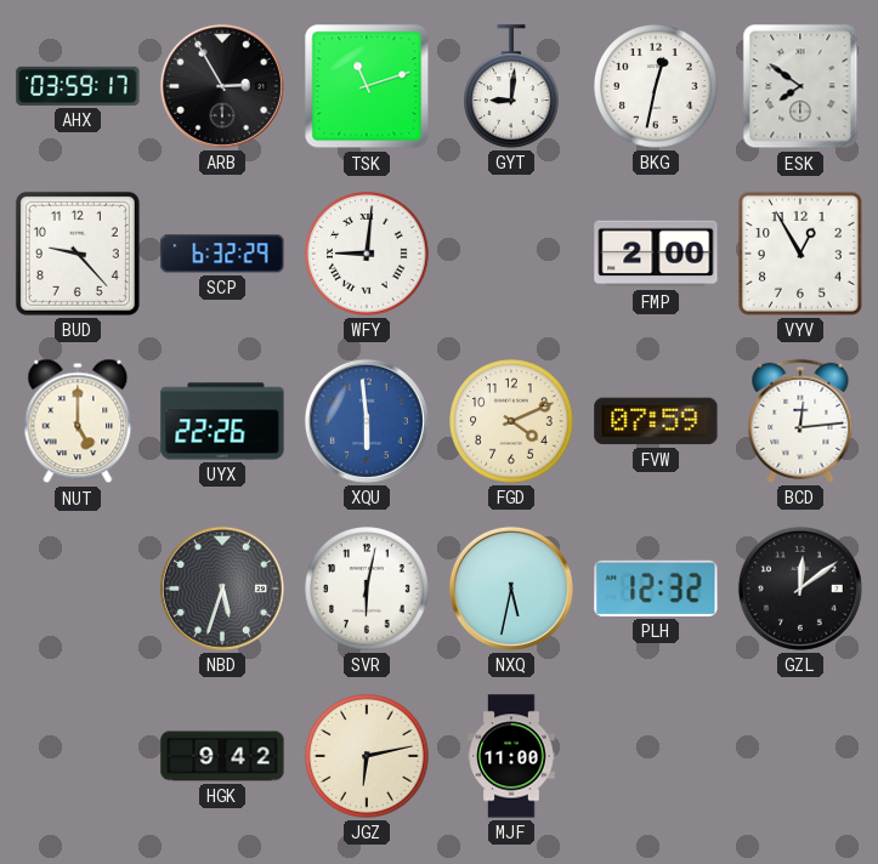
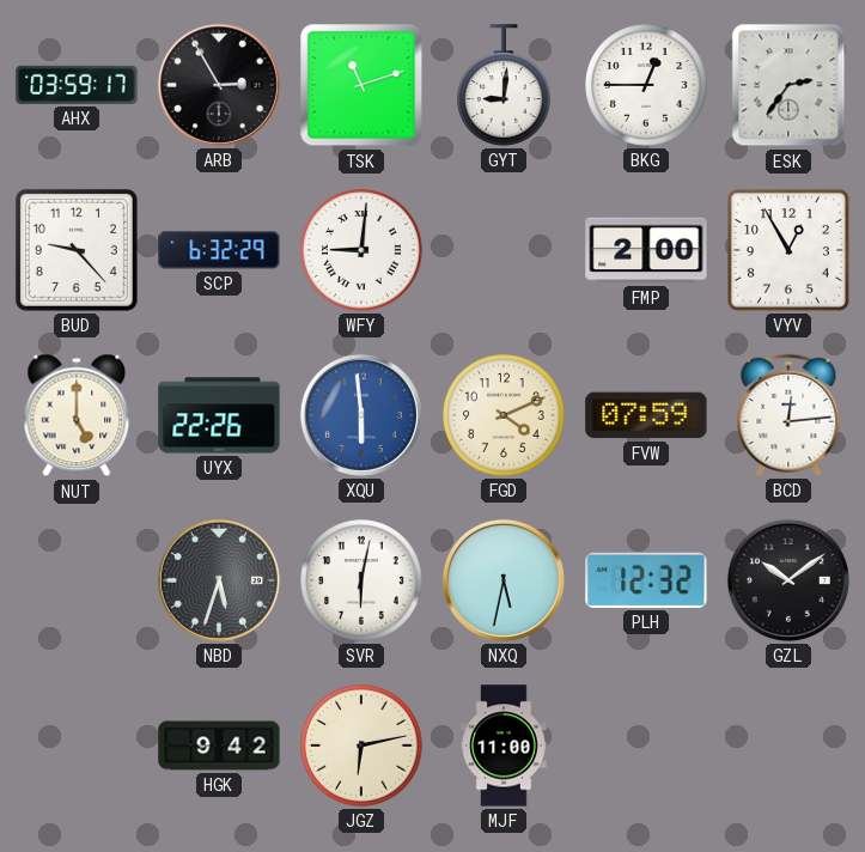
BKG: 12:32 -> 12:45 (646, 85)
ESK: 7:51 -> 2:36 (788, 85)
GZL: 12:09 -> 10:09 (788, 580)
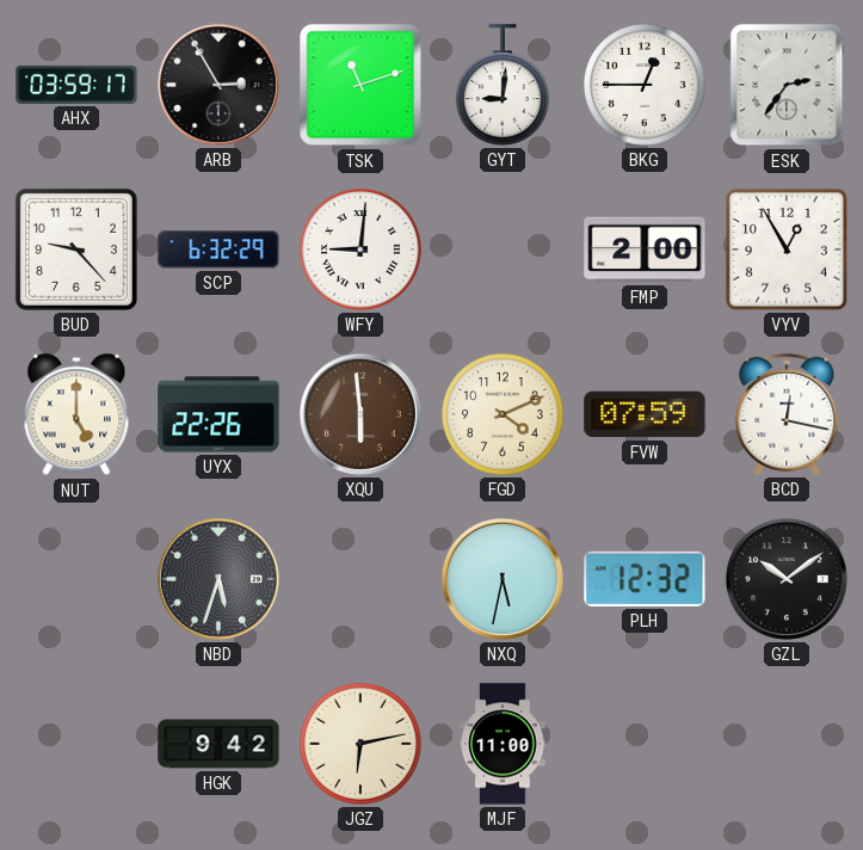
XQU dial: blue -> brown (360, 414)
BCD: 12:14 -> 12:17 (787, 414)
SVR: 6:02 -> none (361, 580)
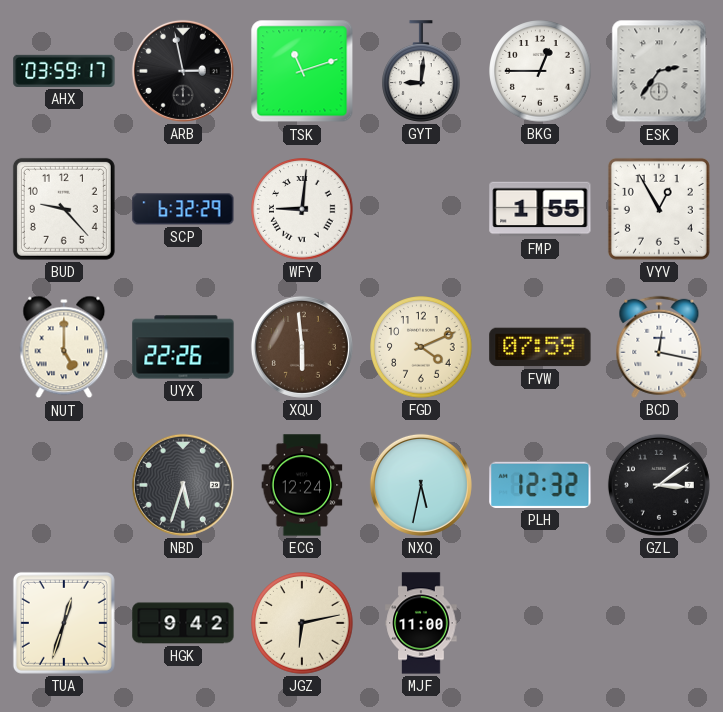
ARB: 2:55 -> 2:58 (183, 71)
FMP: 2:00 -> 1:55 (540, 209)
ECG: none -> 12:24 (302, 485)
GZL: 10:09 -> 3:09 (659, 485)
TUA: none -> 12:33 (64, 623)
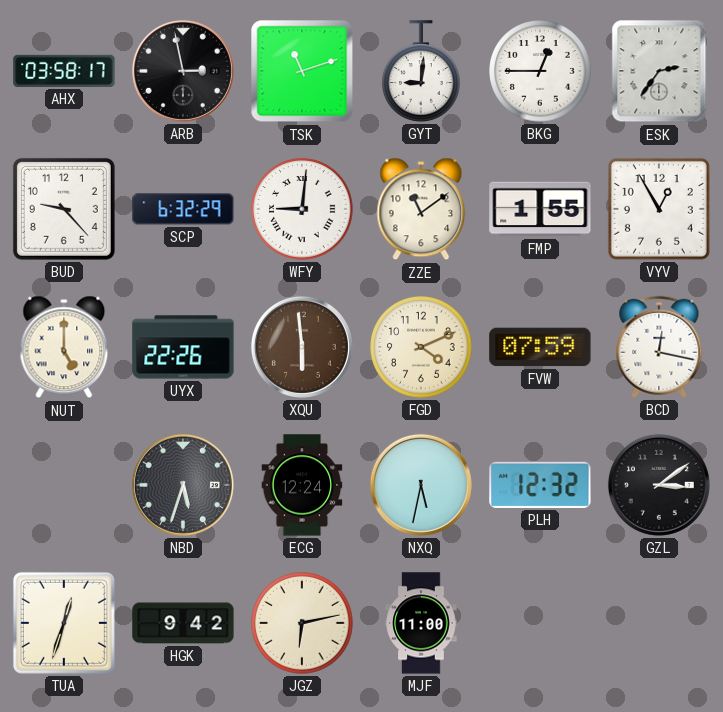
AHX: 03:59 -> 03:58 (64, 71)
ZZE: none -> 11:09 (421, 209)
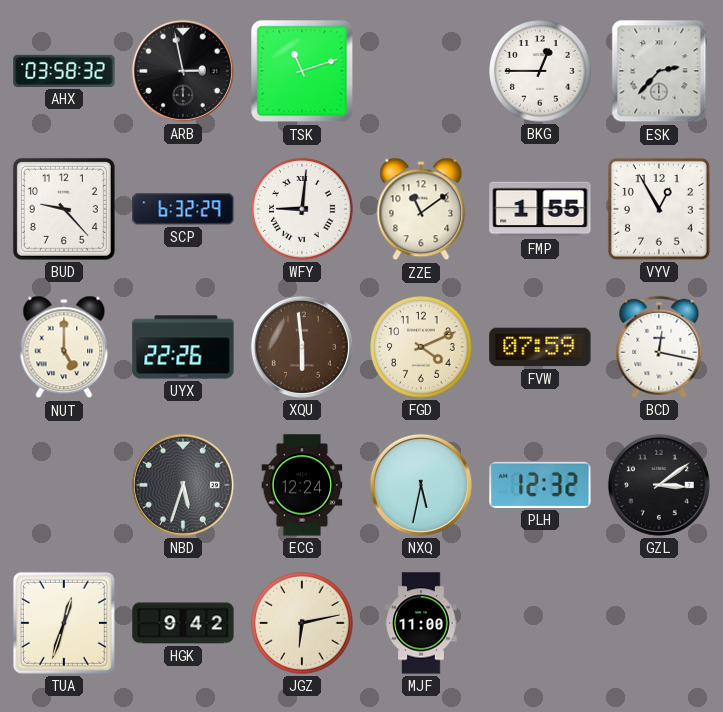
AHX: 03:58:17 -> 03:58:32 (64, 71)
GYT: 9:01 -> none (421, 71)
ESK: 2:36 -> 2:37 (659, 71)
